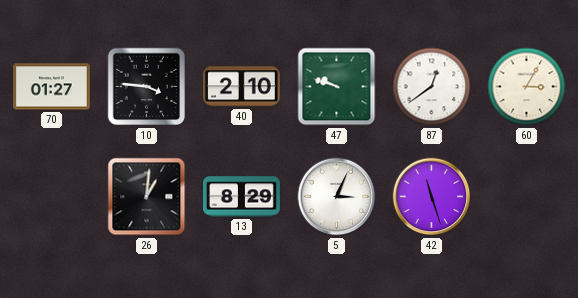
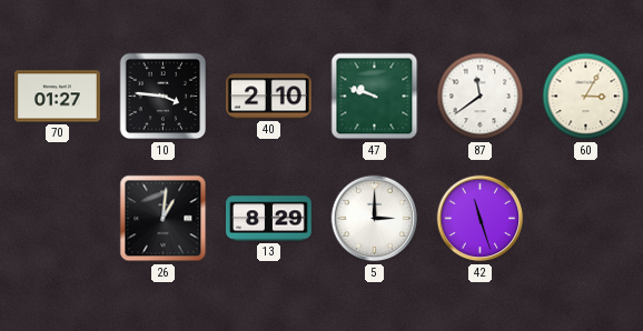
87: 12:39 -> 11:39 (481, 97)
5: 3:04 -> 3:00 (375, 219)
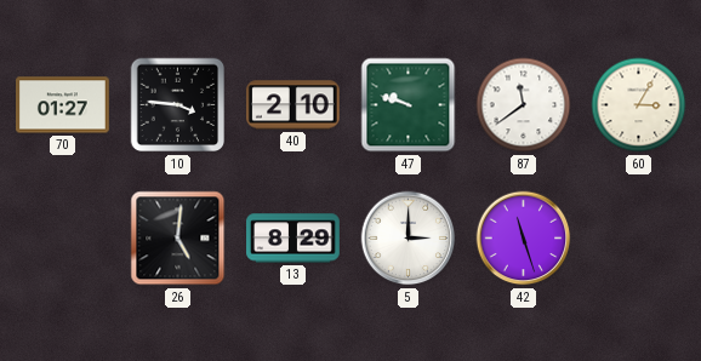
26: 1:01 -> 5:01 (178, 239)
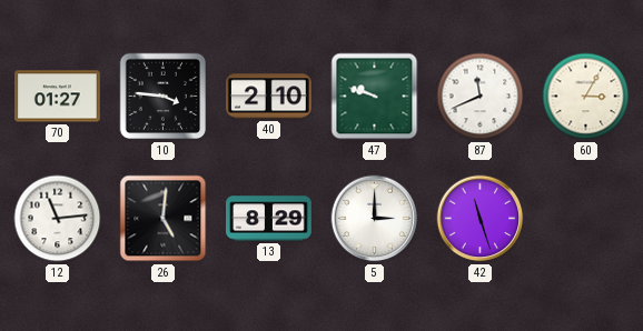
87: 11:39 -> 11:41 (481, 97)
12: none -> 11:14 (58, 219)
